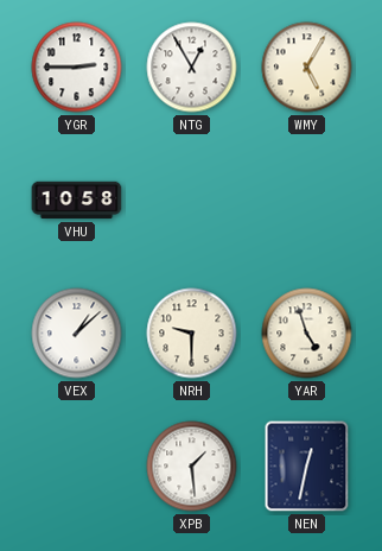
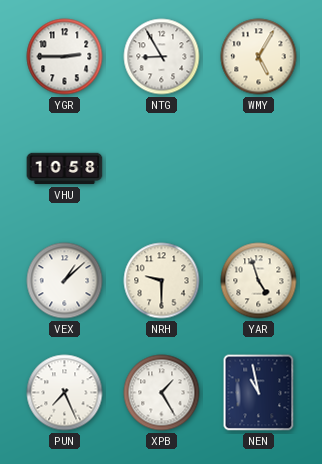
NTG: 12:55 -> 8:55 (162, 57)
PUN: none -> 7:26 (65, 393)
XPB: 1:29 -> 1:25 (162, 393)
NEN: 12:32 -> 10:58 (259, 393)
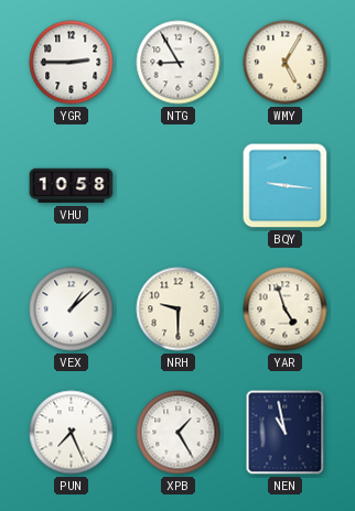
BQY: none -> 9:16 (286, 186)
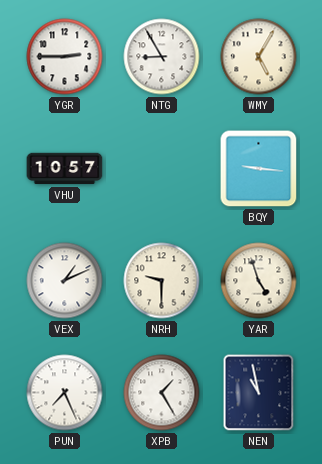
VHU: 10:58 -> 10:57 (65, 169)
VEX: 1:08 -> 1:11 (65, 281)
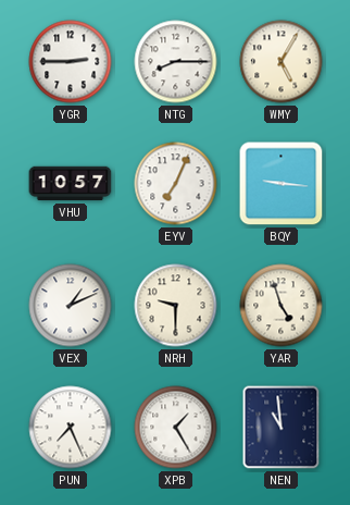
NTG: 8:55 -> 8:15 (176, 62)
EYV: none -> 7:04 (176, 184)
NEN: 10:58 -> 10:59 (282, 428)
